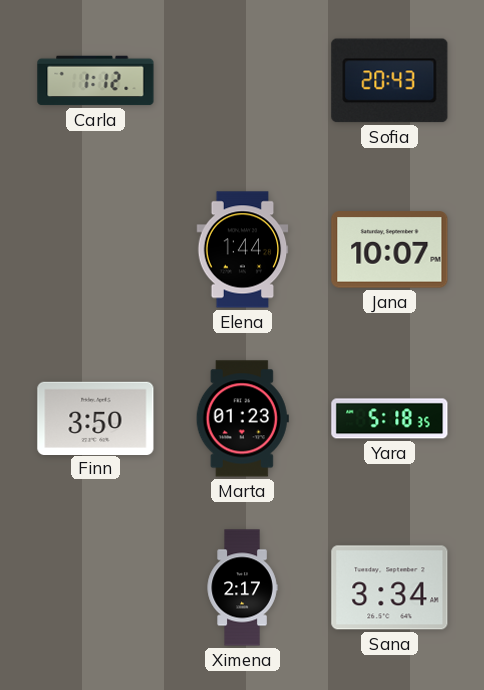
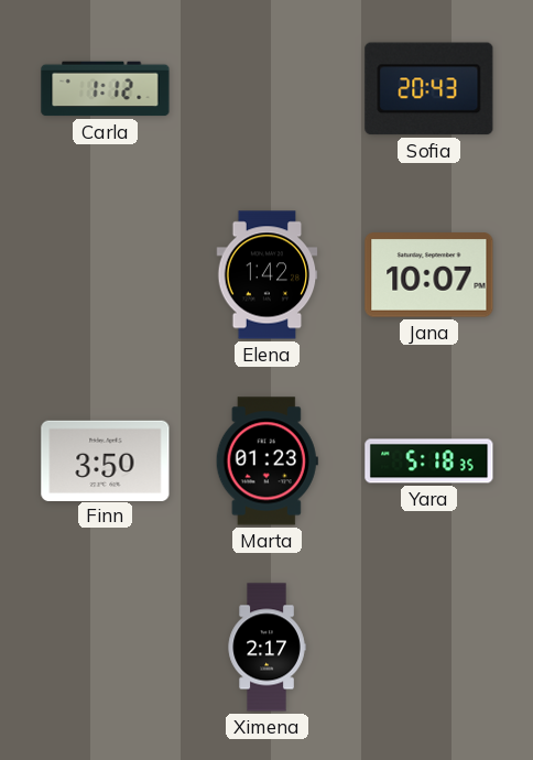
Elena: 1:44 -> 1:42 (268, 275)
Sana: 3:34 -> none (390, 588)
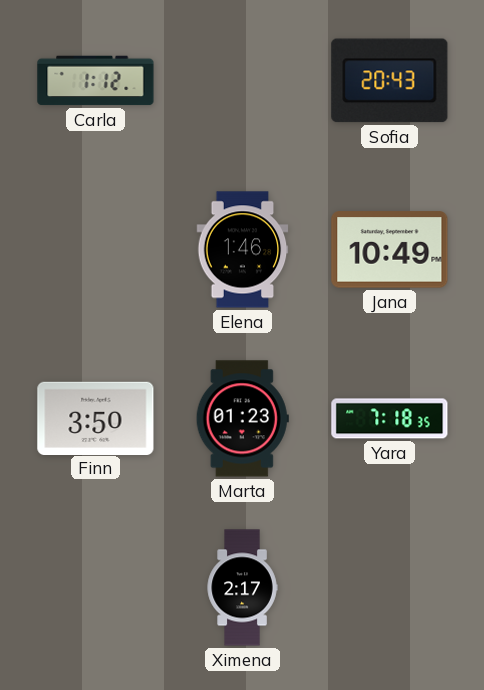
Elena: 1:42 -> 1:46 (243, 250)
Jana: 10:07 -> 10:49 (390, 250)
Yara: 5:18 -> 7:18 (390, 419)
